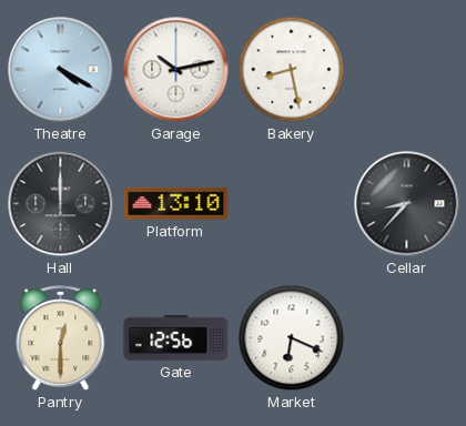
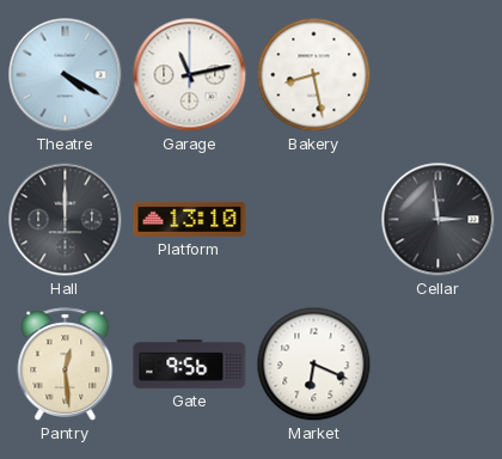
Garage: 10:13 -> 11:13 (190, 75)
Cellar: 8:37 -> 2:59 (439, 220)
Pantry: 12:30 -> 12:29 (66, 365)
Gate: 12:56 -> 9:56 (190, 365)
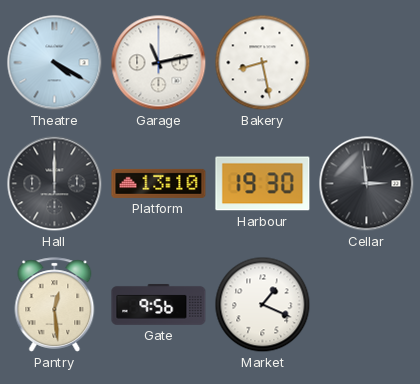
Harbour: none -> 19:30 (263, 184)
Market: 6:19 -> 1:19 (263, 305)
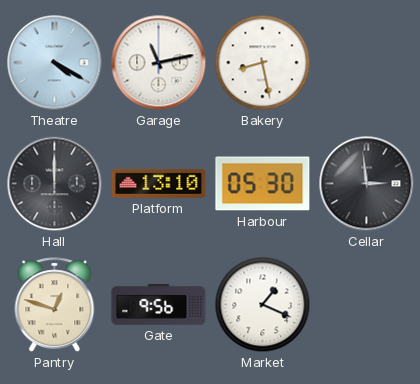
Harbour: 19:30 -> 05:30 (263, 184)
Pantry: 12:29 -> 12:48 (55, 305)
